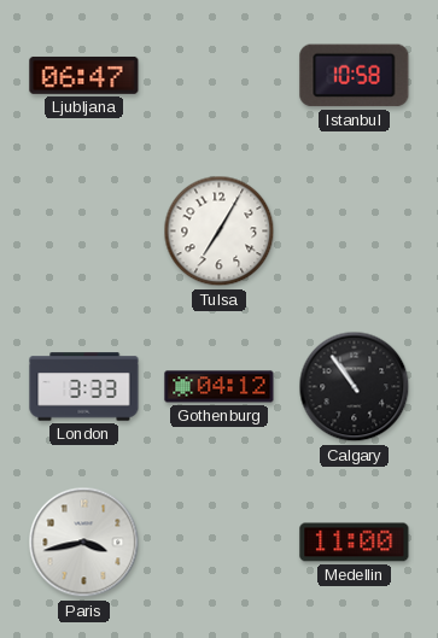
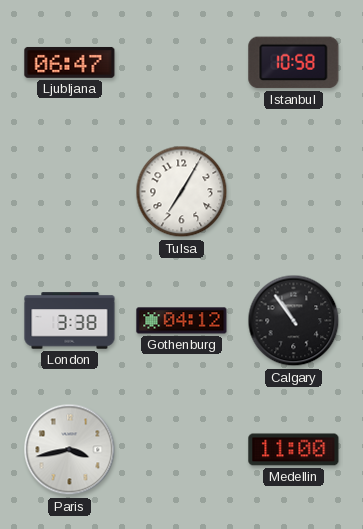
London: 3:33 -> 3:38 (70, 321)
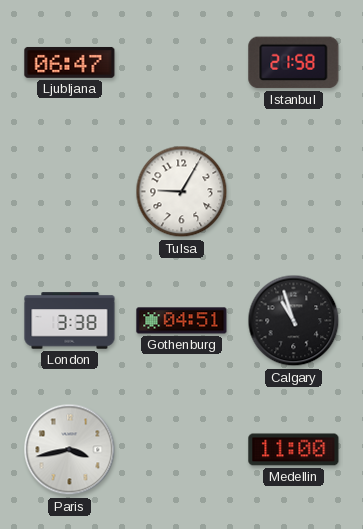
Istanbul: 10:58 -> 21:58 (294, 63)
Tulsa: 7:05 -> 9:05 (182, 192)
Gothenburg: 04:12 -> 04:51 (182, 321)
Calgary: 10:54 -> 10:57 (294, 321)
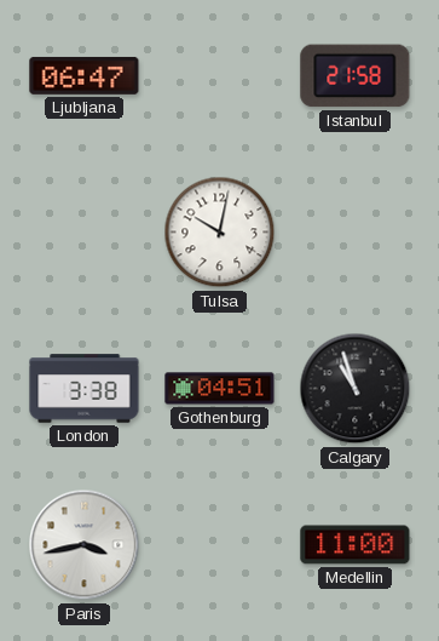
Tulsa: 9:05 -> 10:02 (220, 233)
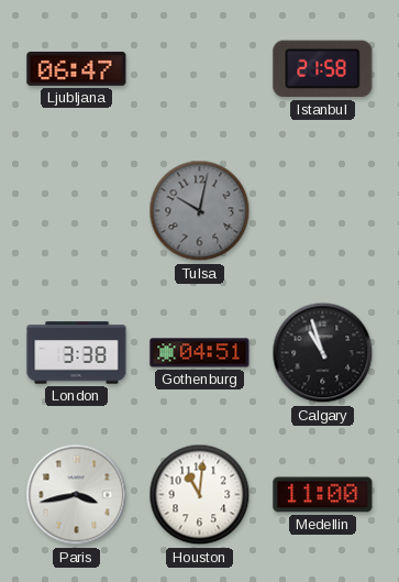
Tulsa dial: white -> grey (200, 211)
Houston: none -> 11:01 (200, 495)
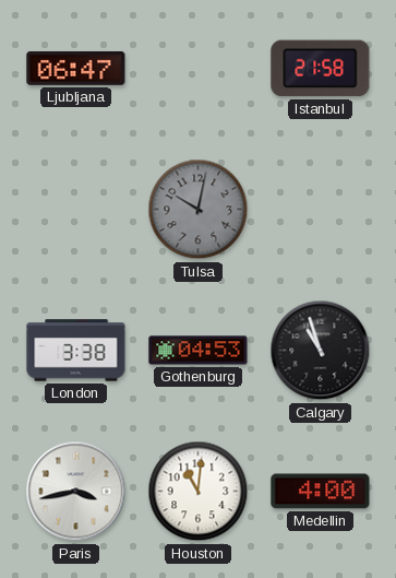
Gothenburg: 04:51 -> 04:53 (199, 351)
Medellin: 11:00 -> 4:00 (321, 492)
